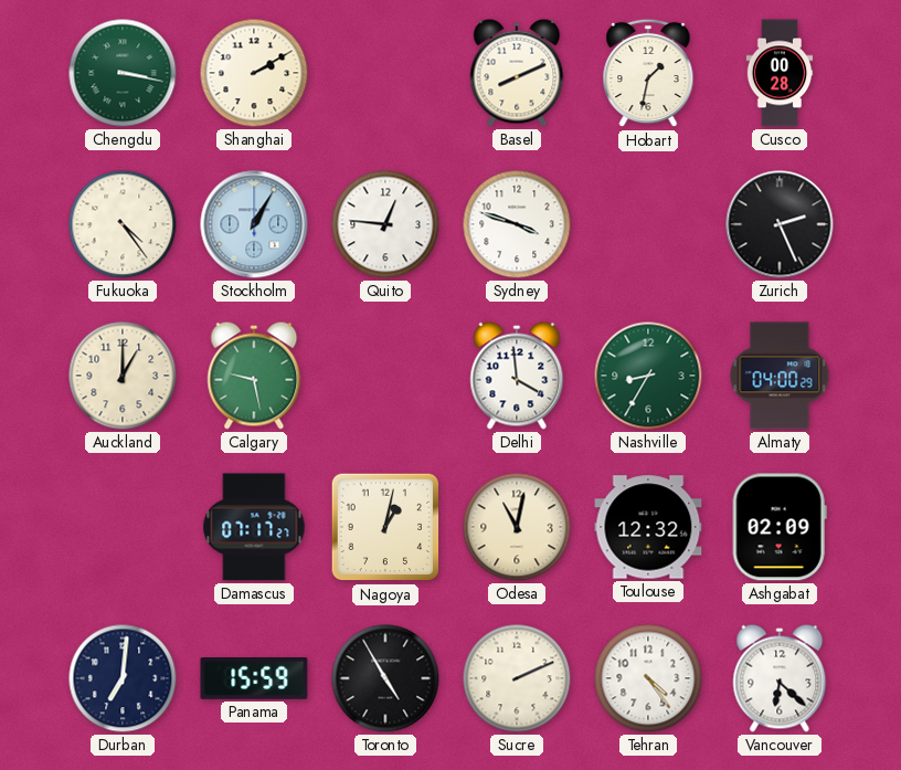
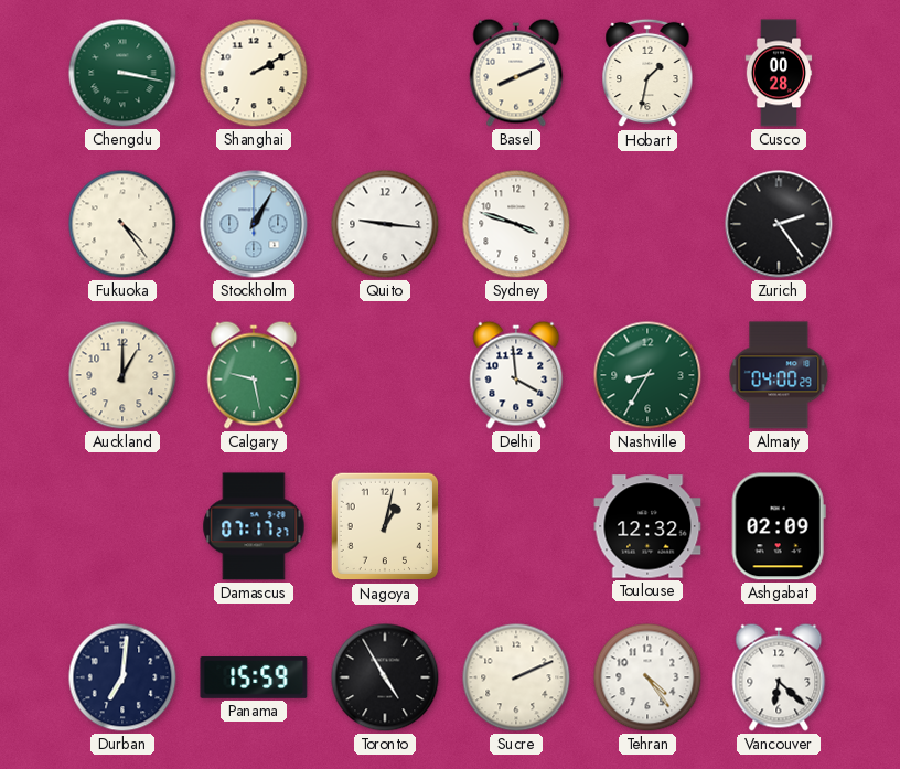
Quito: 12:46 -> 9:16 (385, 224)
Zurich: 2:26 -> 2:24 (779, 224)
Odesa: 11:02 -> none (517, 527)
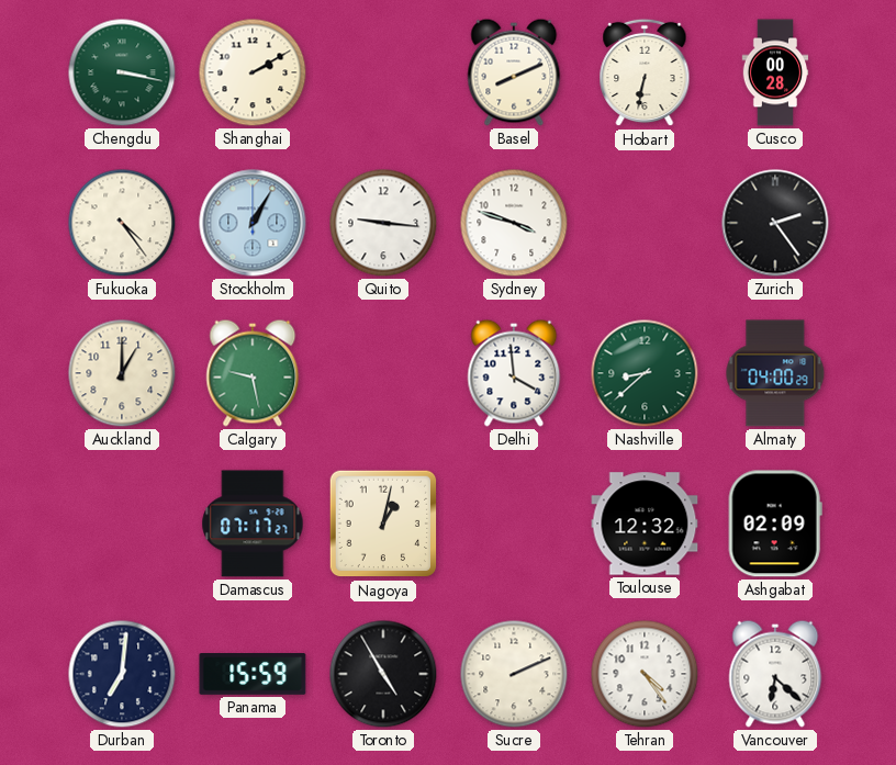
Hobart: 1:32 -> 6:32 (645, 72)
Nashville: 8:35 -> 8:38 (645, 373)
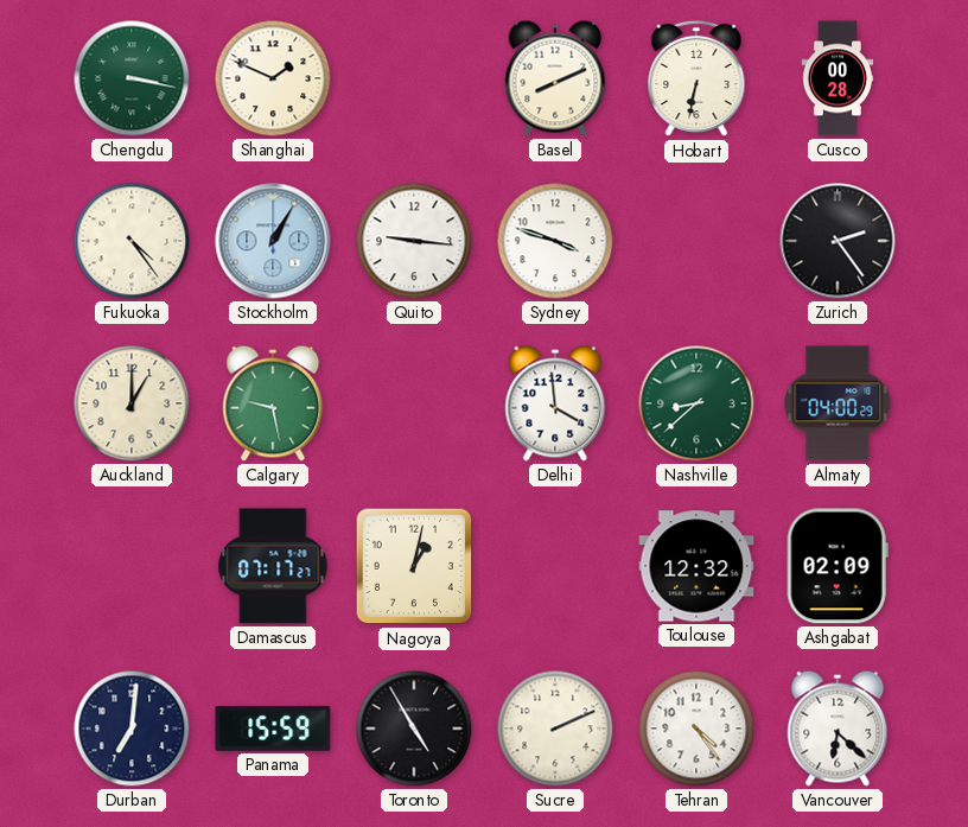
Shanghai: 2:10 -> 1:49 (273, 78)
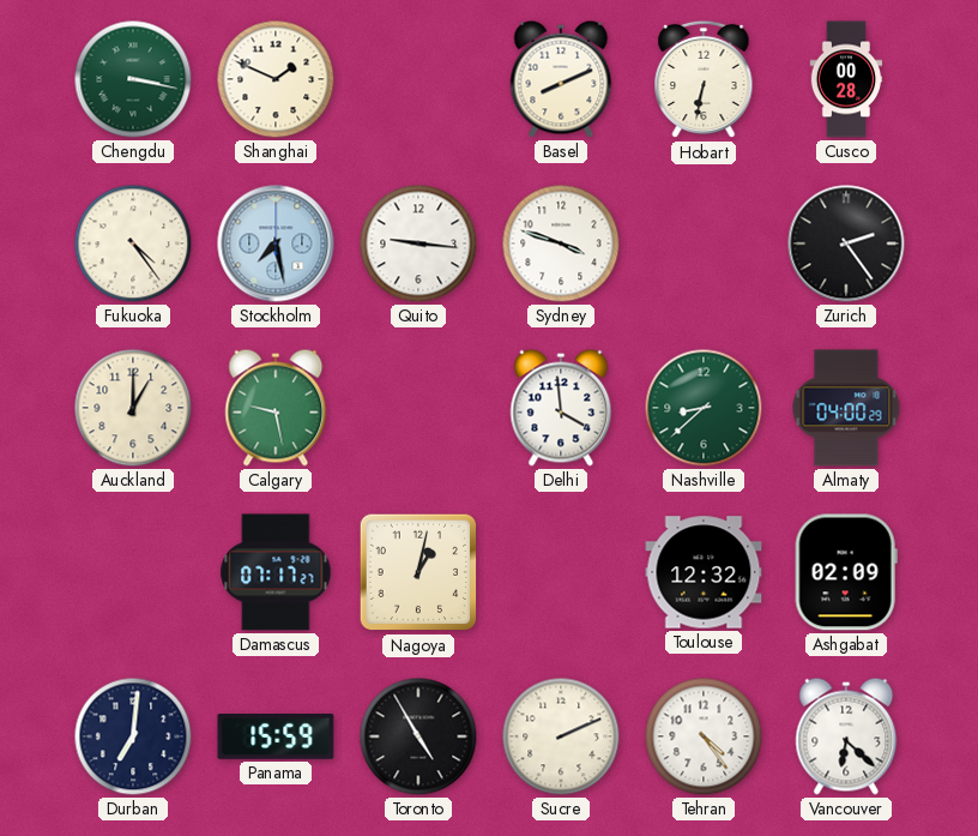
Stockholm: 1:05 -> 7:28 (276, 243)
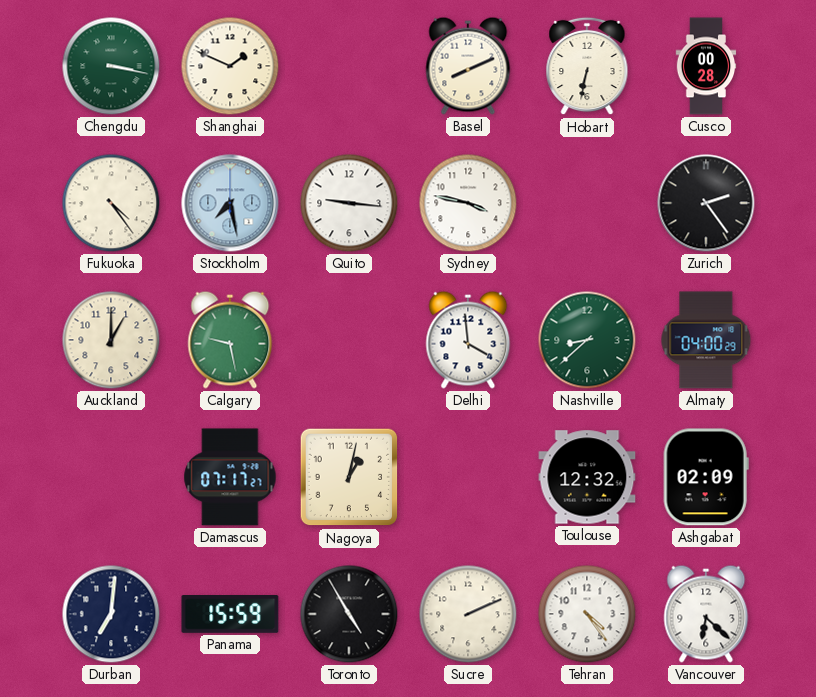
Sydney: 3:48 -> 3:47 (468, 203)
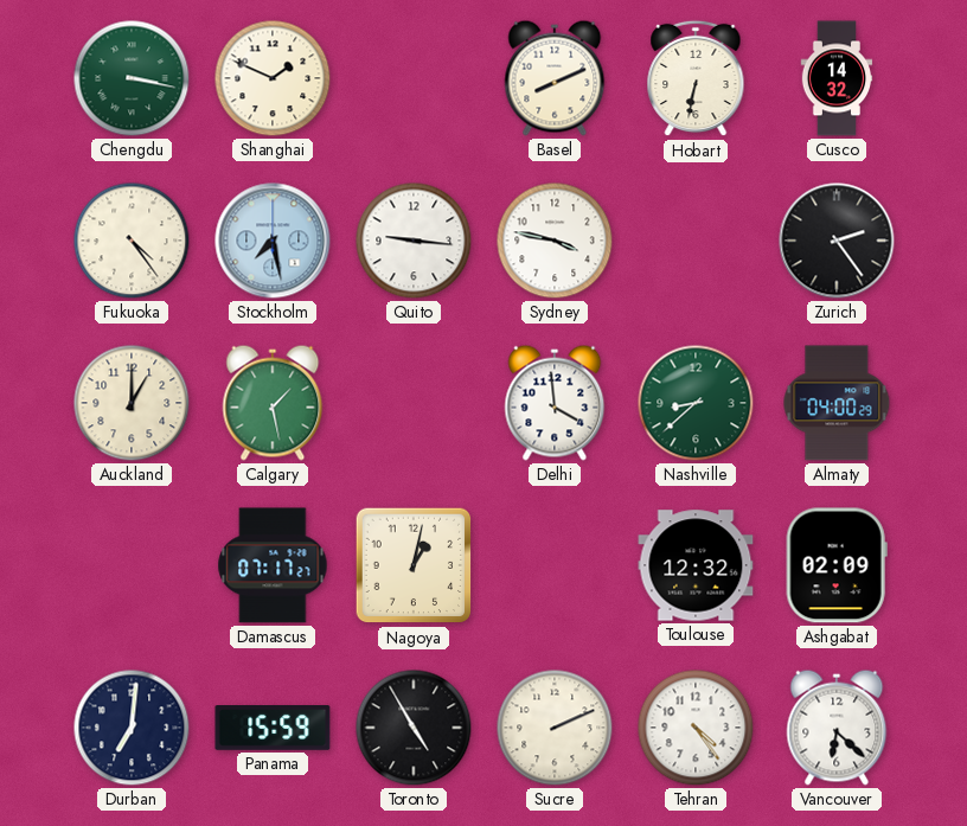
Cusco: 00:28 -> 14:32 (837, 78)
Calgary: 9:28 -> 1:28 (273, 403)
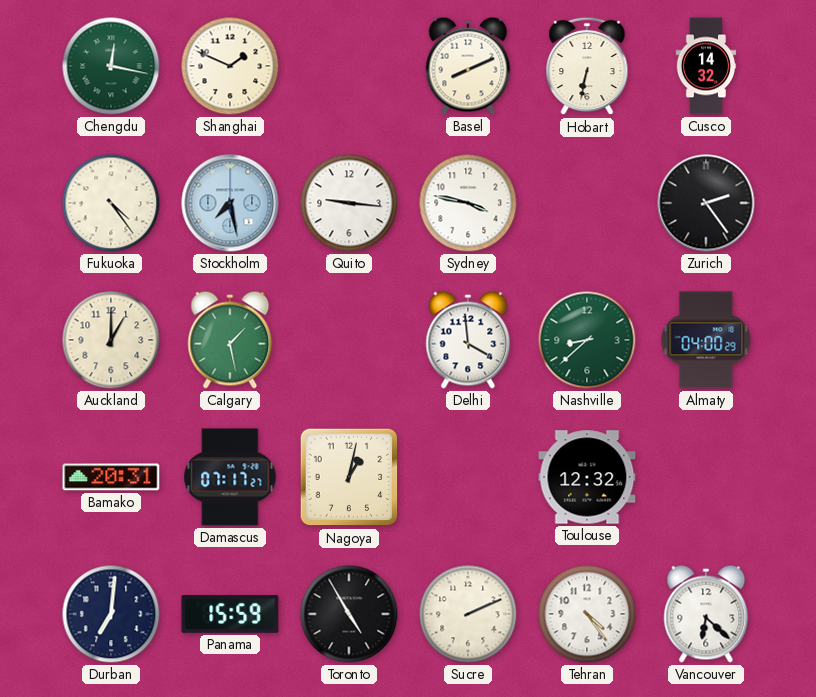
Chengdu: 3:17 -> 12:17 (111, 66)
Bamako: none -> 20:31 (111, 477)
Ashgabat: 02:09 -> none (837, 565)
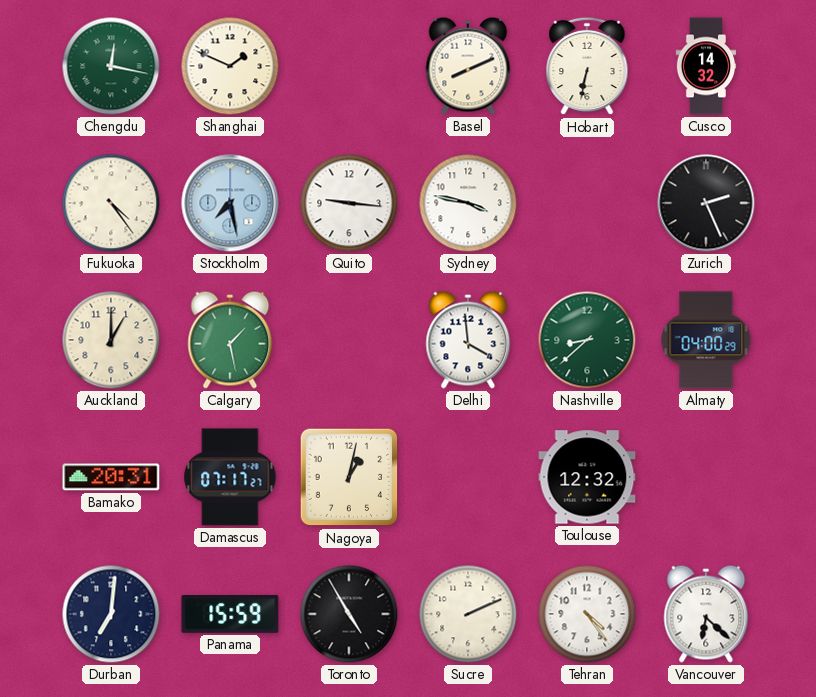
Zurich: 2:24 -> 2:26 (706, 203)
